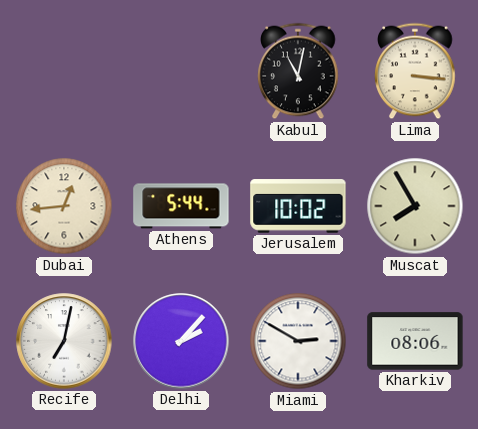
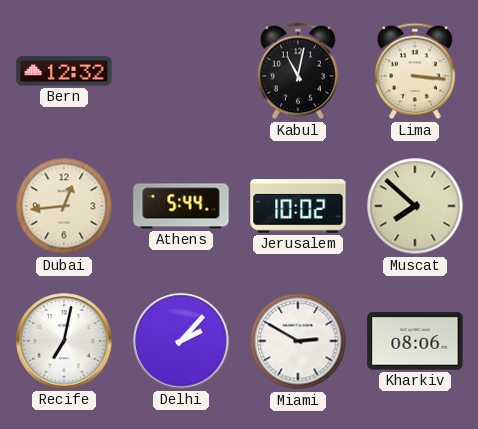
Bern: none -> 12:32 (64, 71)
Muscat: 7:55 -> 7:52 (415, 206)
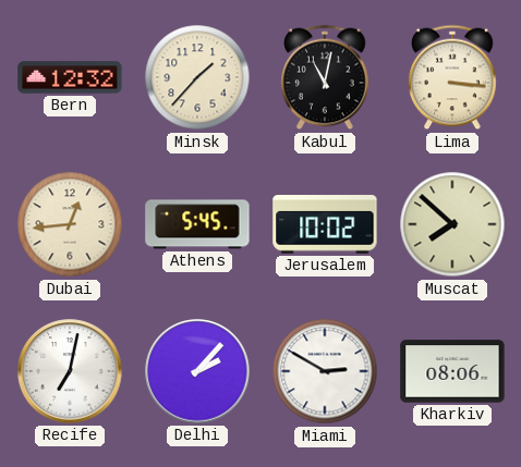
Minsk: none -> 1:37 (197, 77)
Athens: 5:44 -> 5:45 (197, 224)
